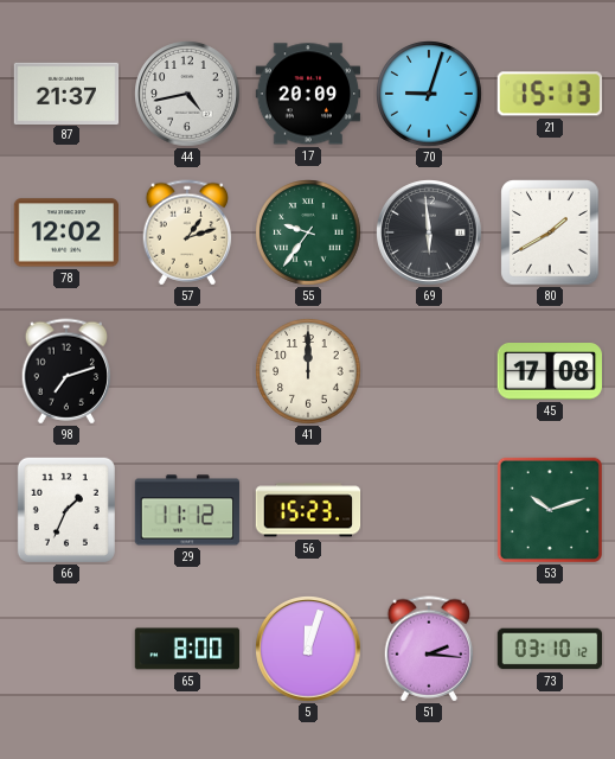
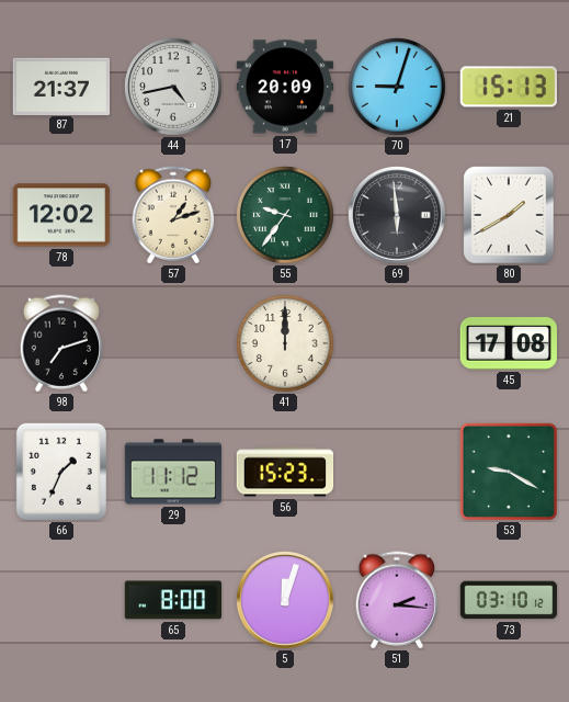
53: 10:12 -> 9:20 (508, 471)
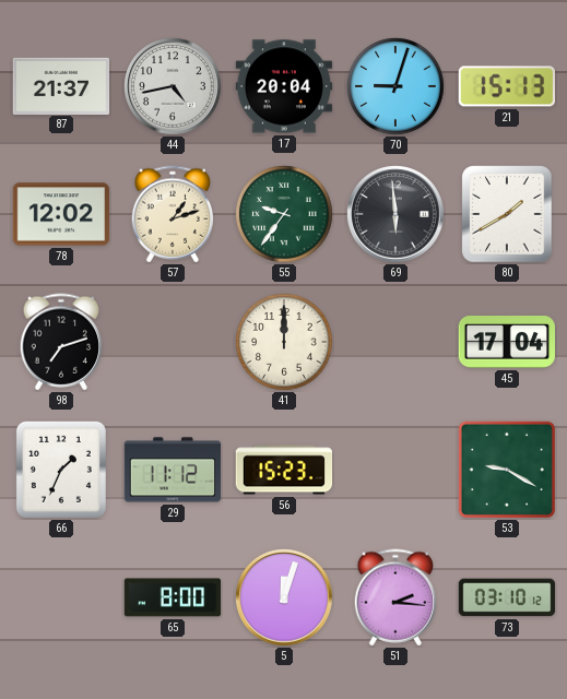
17: 20:09 -> 20:04 (284, 86)
45: 17:08 -> 17:04 (506, 343)
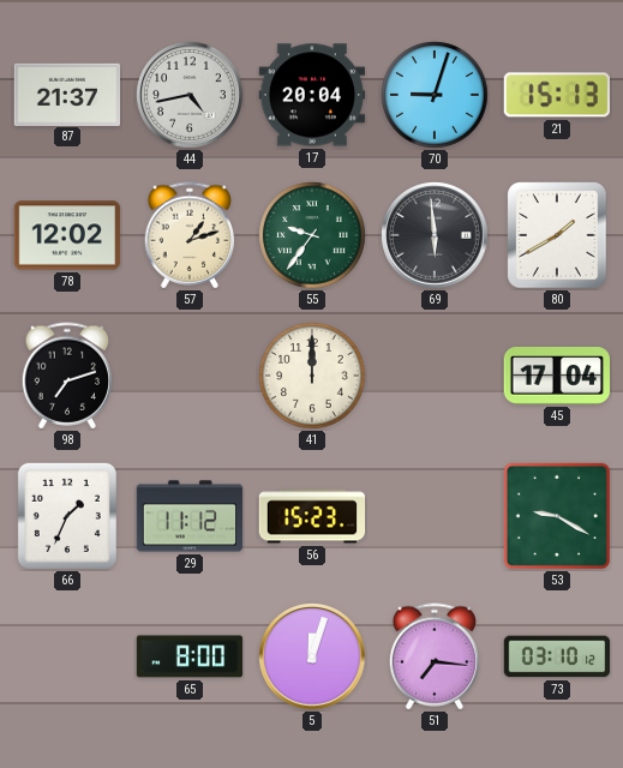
51: 2:16 -> 7:16 (435, 656)
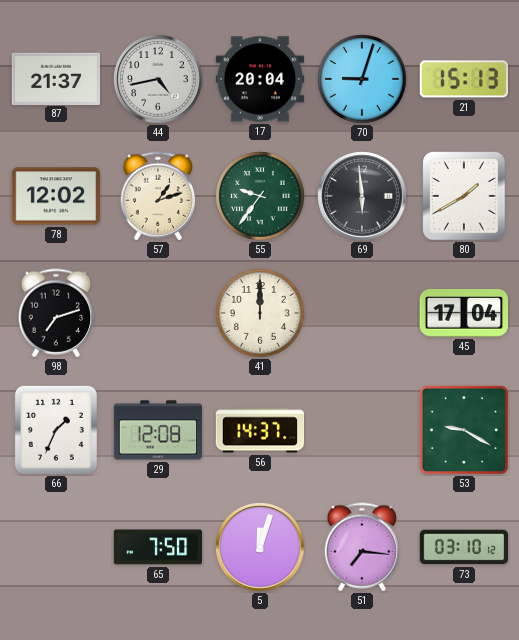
29: 11:12 -> 12:08 (158, 430)
56: 15:23 -> 14:37 (260, 430)
65: 8:00 -> 7:50 (158, 547)
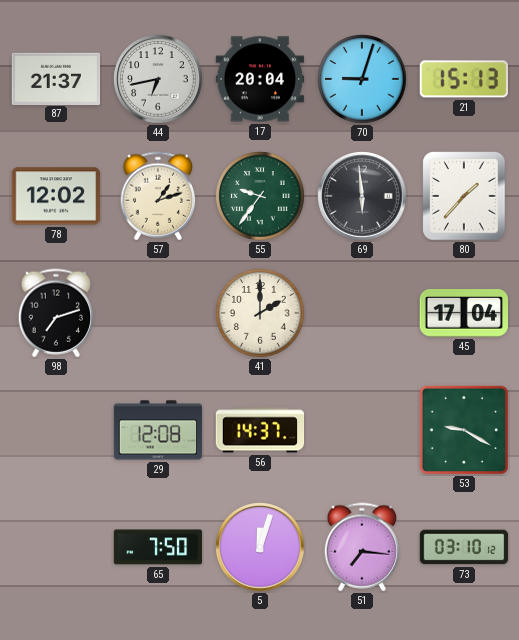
44: 4:43 -> 6:43 (158, 79)
80: 1:40 -> 1:37 (464, 196)
41: 12:00 -> 2:00 (260, 313)
66: 1:34 -> none (56, 430)
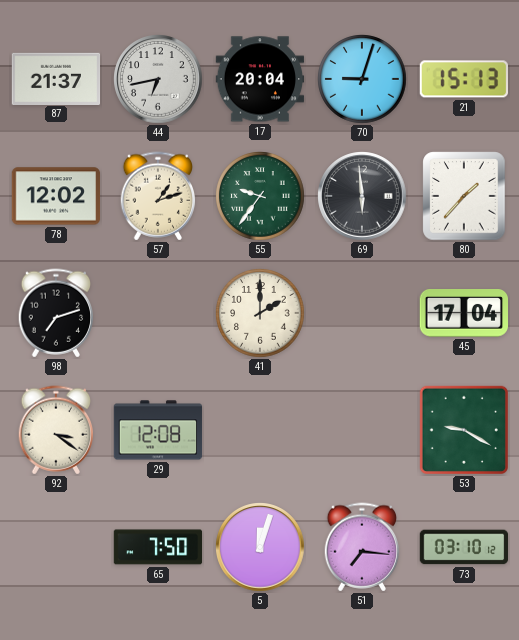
92: none -> 3:21 (56, 430)
56: 14:37 -> none (260, 430)
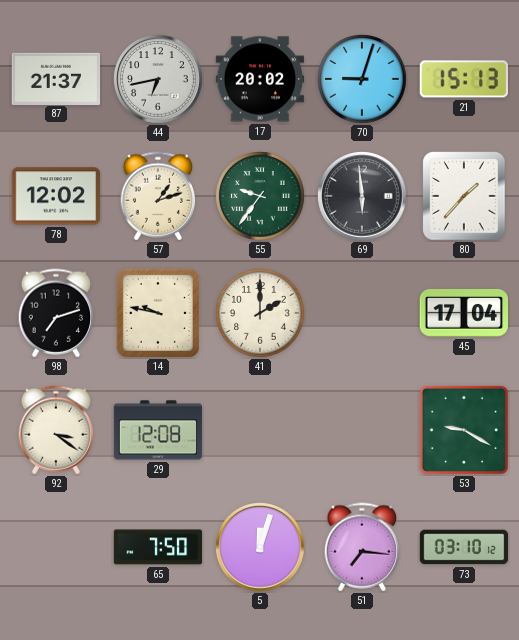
17: 20:04 -> 20:02 (260, 79)
14: none -> 9:47 (158, 313)
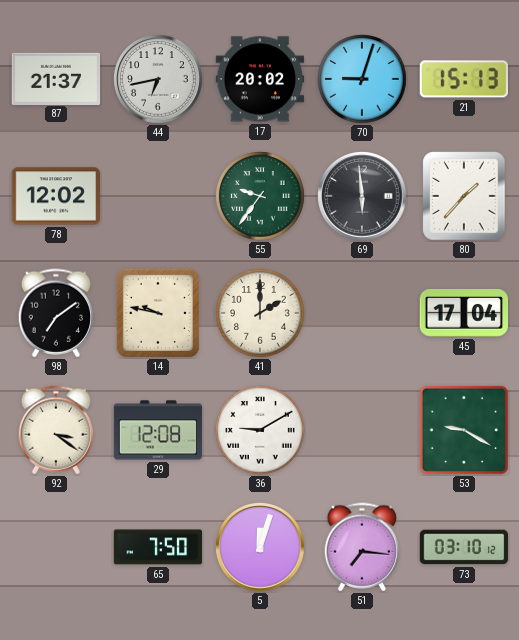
57: 1:12 -> none (158, 196)
98: 7:12 -> 7:09 (56, 313)
36: none -> 9:10 (260, 430)
